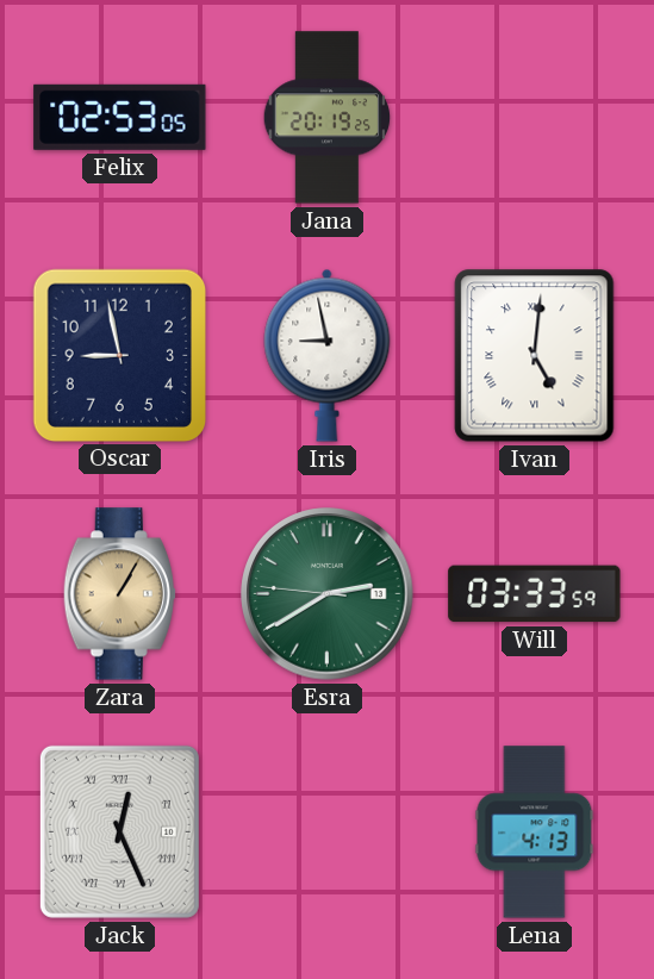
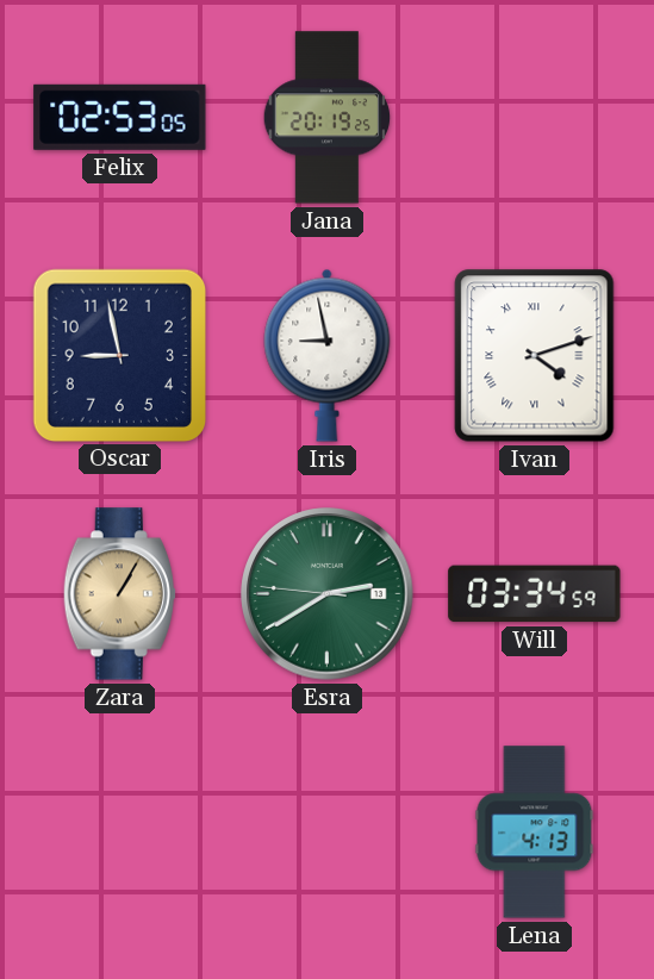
Ivan: 5:01 -> 4:12 (535, 356)
Will: 03:33 -> 03:34 (535, 594)
Jack: 12:26 -> none (119, 831)
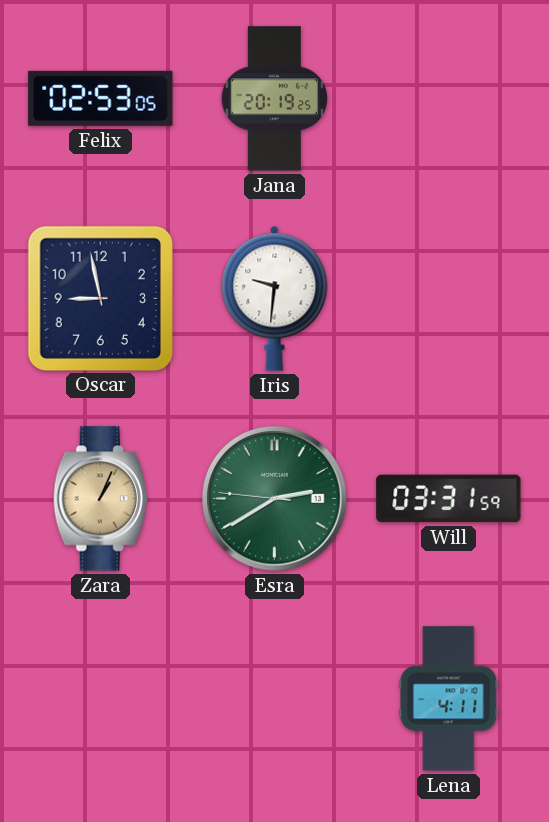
Iris: 8:58 -> 9:31 (275, 298)
Ivan: 4:12 -> none (535, 356)
Zara: 1:05 -> 1:04 (100, 499)
Will: 03:34 -> 03:31 (449, 499)
Lena: 4:13 -> 4:11 (449, 699)
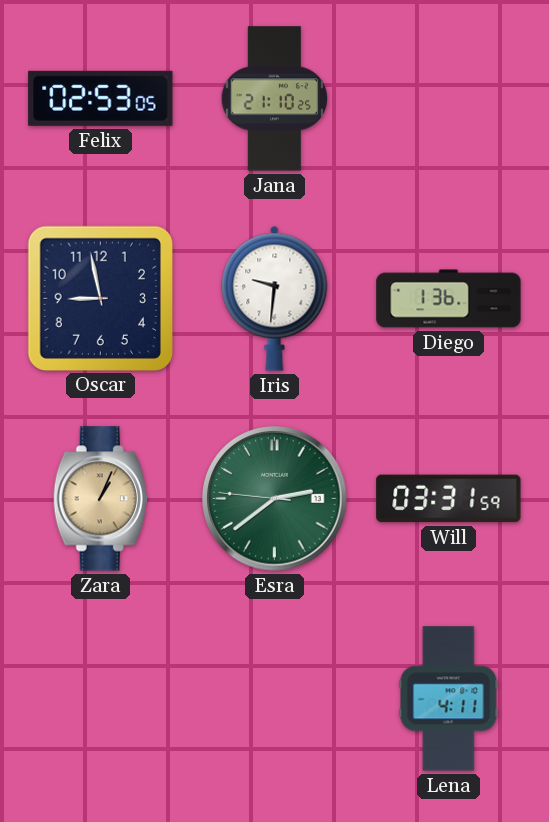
Jana: 20:19 -> 21:10 (275, 99)
Diego: none -> 1:36 (449, 299)
Esra: 2:39 -> 2:38 (275, 499)
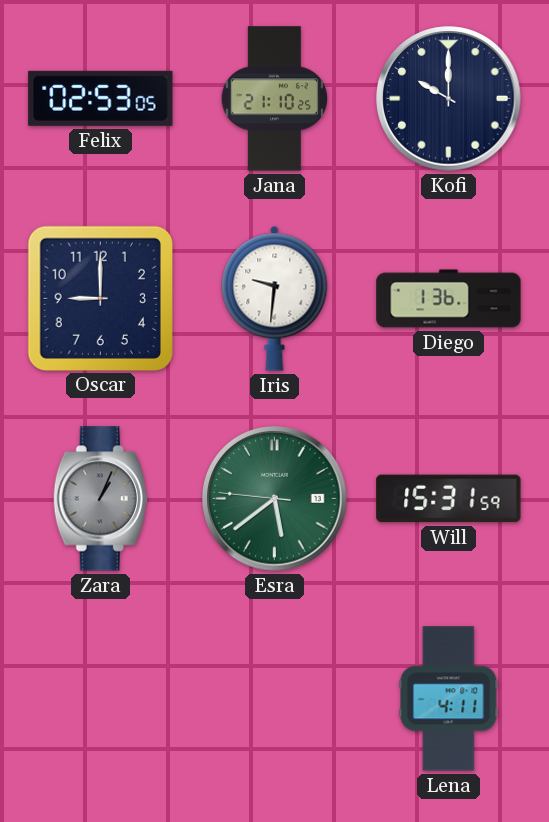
Kofi: none -> 10:00 (449, 99)
Oscar: 8:58 -> 9:00 (100, 298)
Zara dial: champagne -> grey (100, 499)
Esra: 2:38 -> 5:38 (275, 499)
Will: 03:31 -> 15:31 (449, 499)
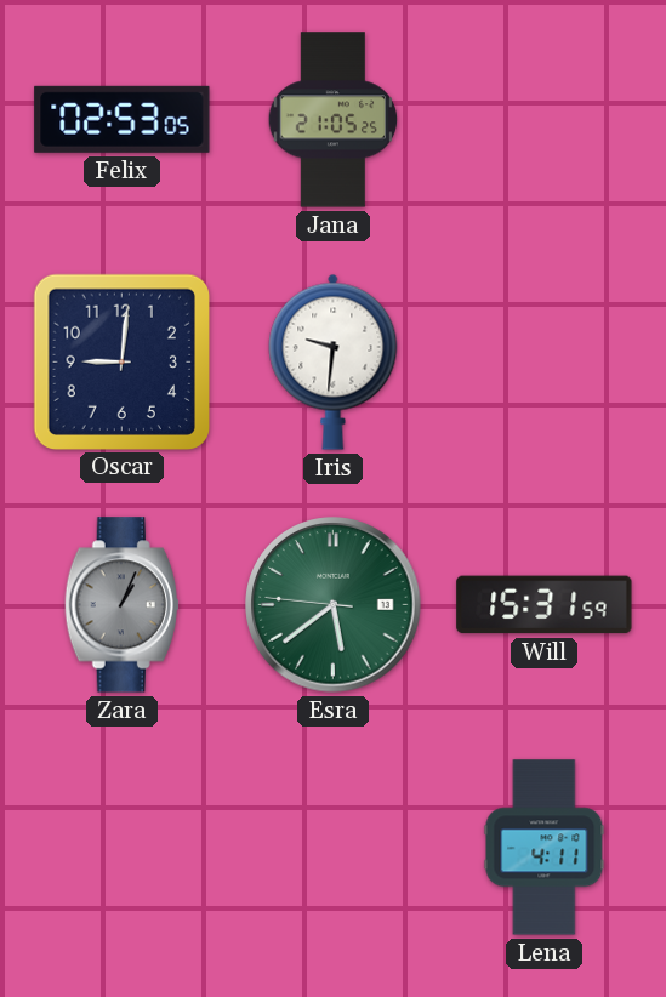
Jana: 21:10 -> 21:05 (334, 120)
Kofi: 10:00 -> none (449, 99)
Oscar: 9:00 -> 9:01 (121, 361)
Diego: 1:36 -> none (449, 299)
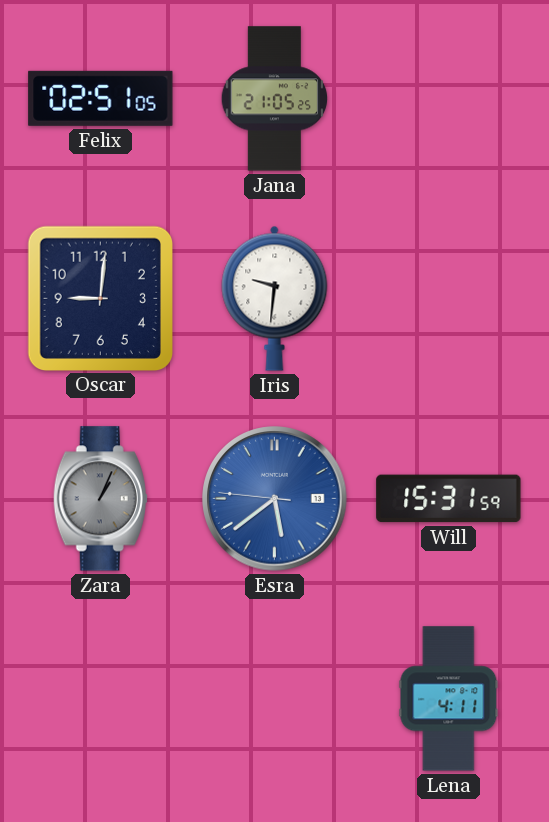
Felix: 02:53 -> 02:51 (101, 98)
Esra dial: green -> blue (275, 499)
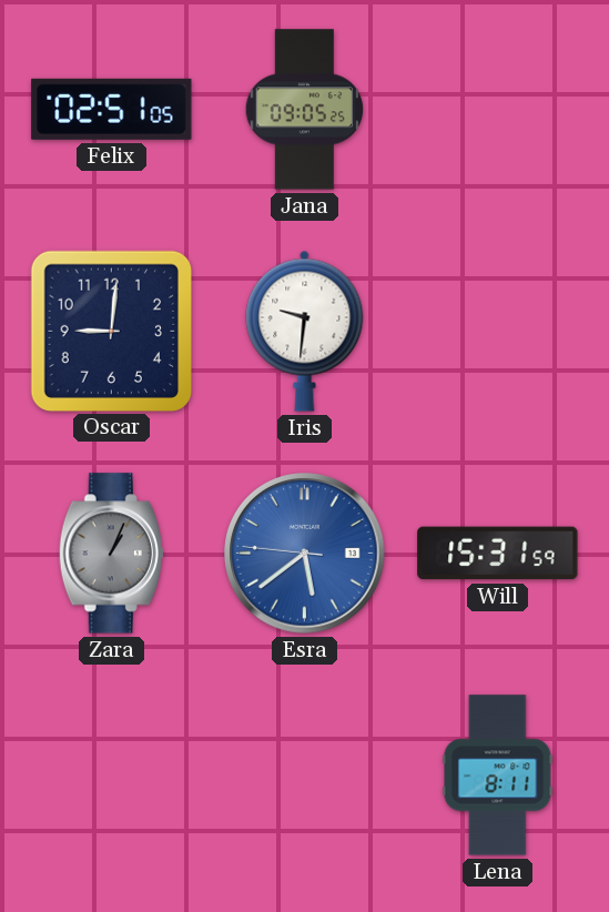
Jana: 21:05 -> 09:05 (305, 110)
Lena: 4:11 -> 8:11 (498, 776)
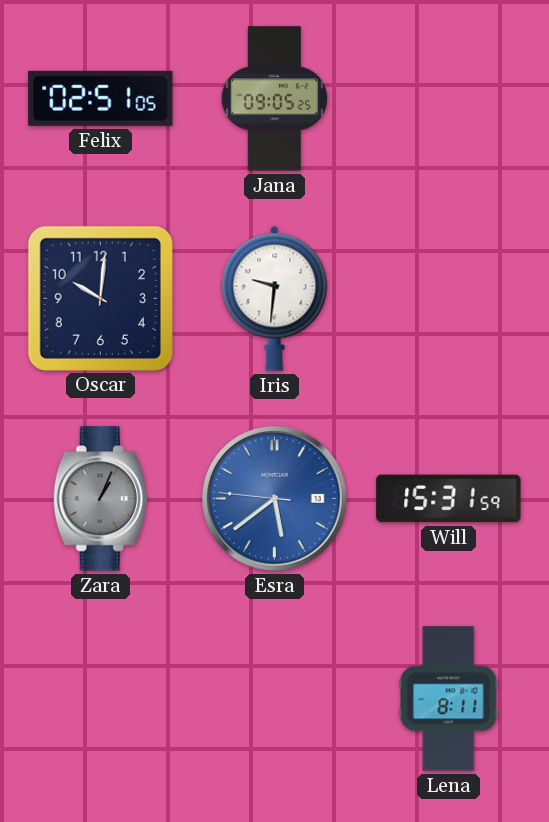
Oscar: 9:01 -> 10:01 (100, 298)
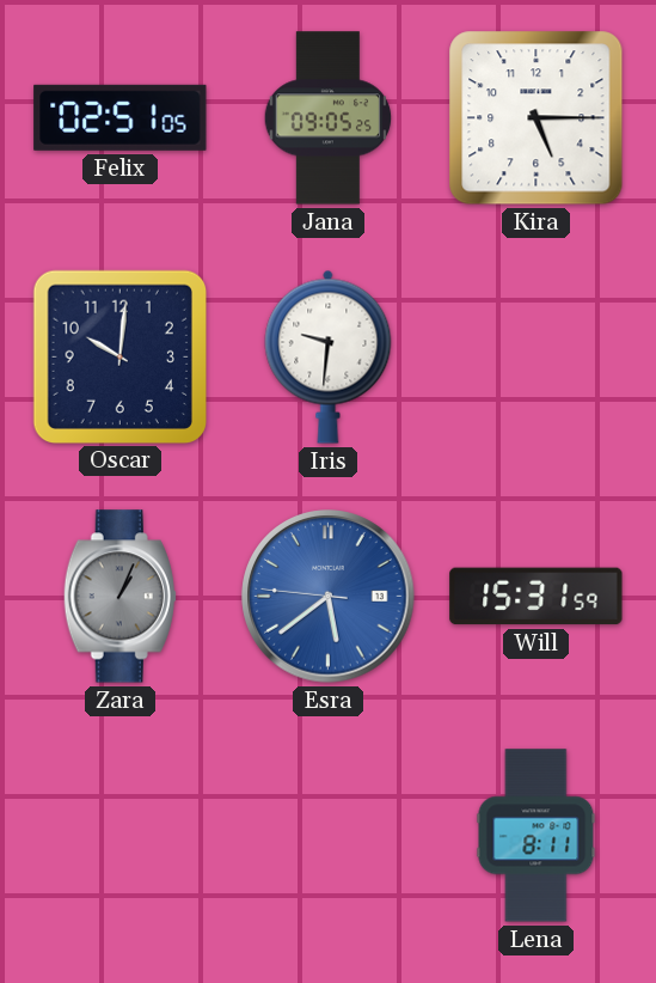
Kira: none -> 5:15 (537, 118)
